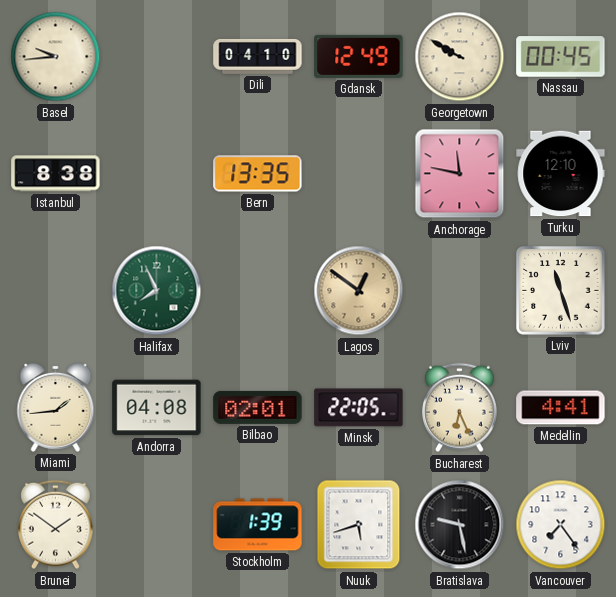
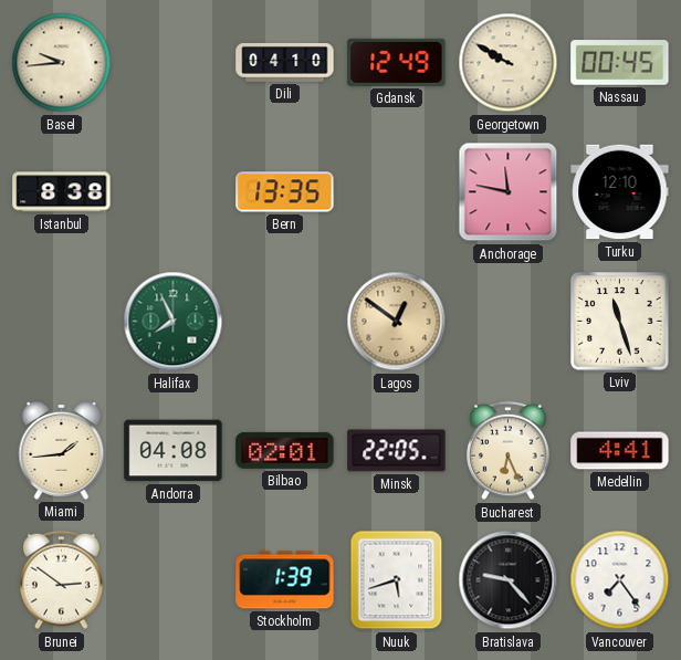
Brunei: 1:51 -> 2:51 (62, 580)
Bratislava: 9:28 -> 9:23 (509, 580)
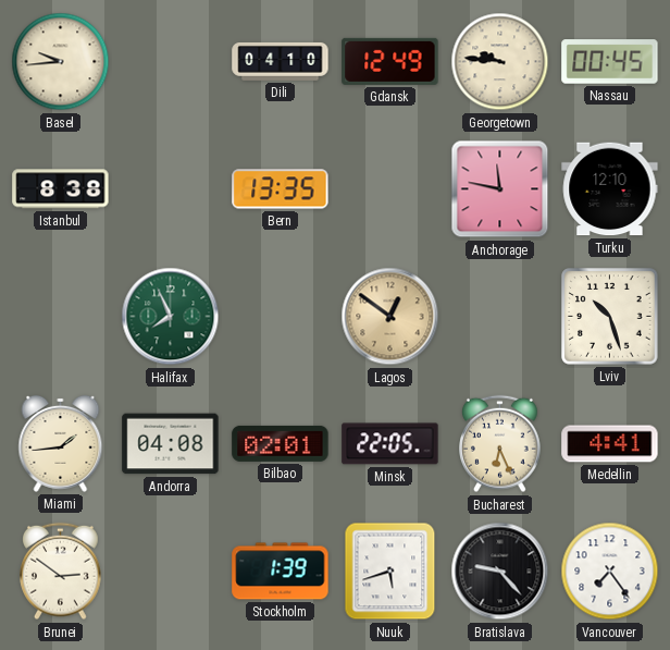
Georgetown: 9:50 -> 9:46 (500, 62)
Lviv: 11:27 -> 10:27 (610, 317)
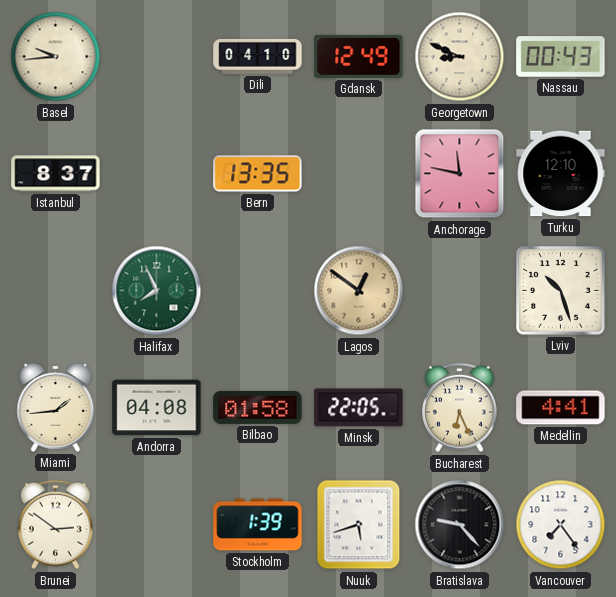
Georgetown: 9:46 -> 8:49 (460, 57)
Nassau: 00:45 -> 00:43 (561, 57)
Istanbul: 8:38 -> 8:37 (56, 174)
Bilbao: 02:01 -> 01:58 (258, 407)
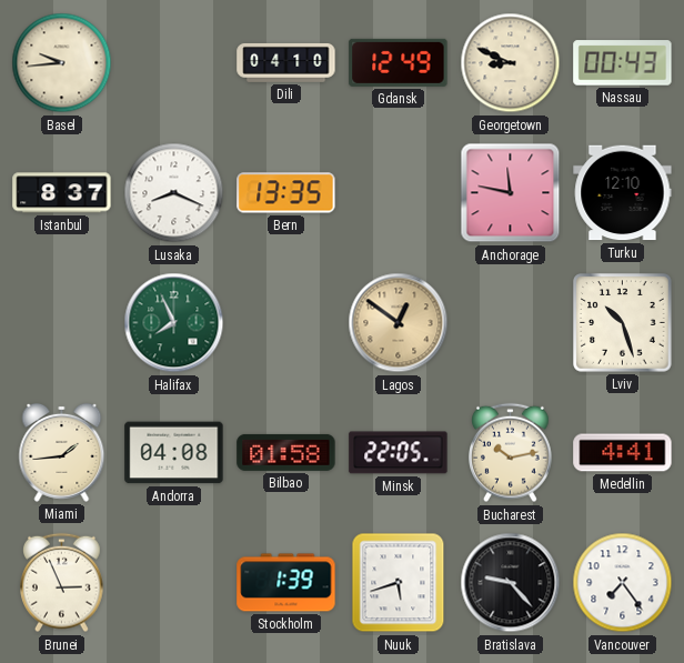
Lusaka: none -> 8:19 (174, 193)
Bucharest: 6:26 -> 10:13 (511, 453)
Brunei: 2:51 -> 2:56 (62, 583)
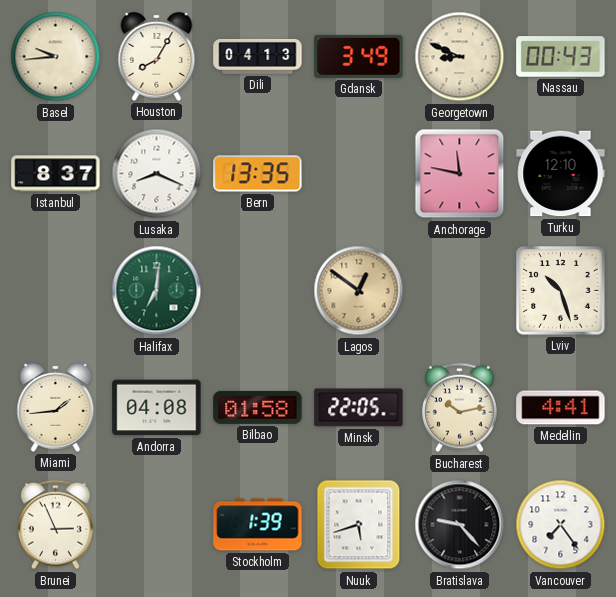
Houston: none -> 8:05 (157, 56)
Dili: 04:10 -> 04:13 (258, 56)
Gdansk: 12:49 -> 3:49 (359, 56)
Halifax: 7:56 -> 7:01 (157, 291)
